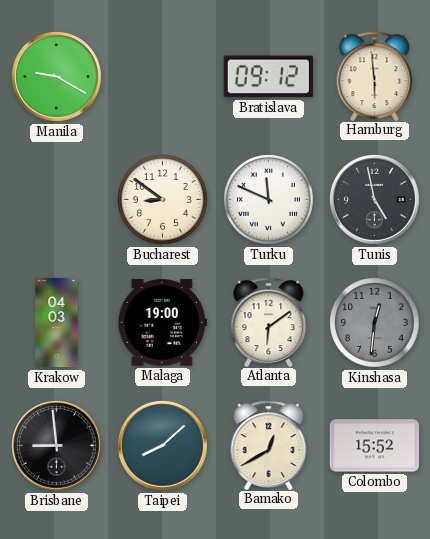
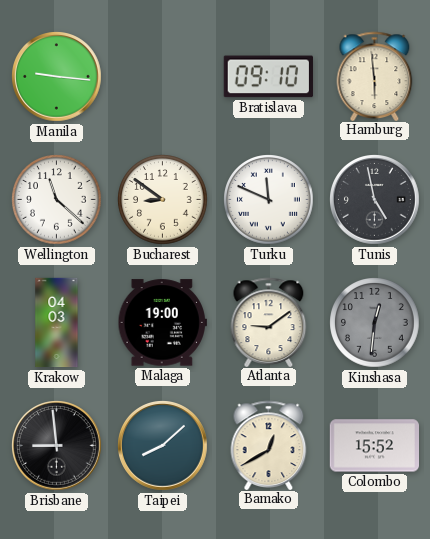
Manila: 9:20 -> 9:16 (57, 77)
Bratislava: 09:12 -> 09:10 (268, 77)
Wellington: none -> 11:22 (57, 200)
Atlanta: 6:09 -> 9:09 (269, 322)
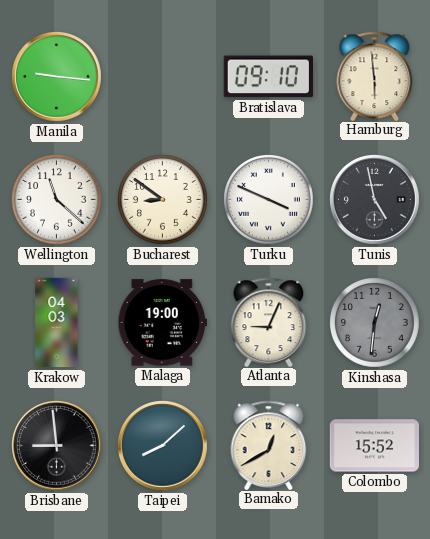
Turku: 11:49 -> 3:49 (269, 200)
Atlanta: 9:09 -> 9:04 (269, 322)
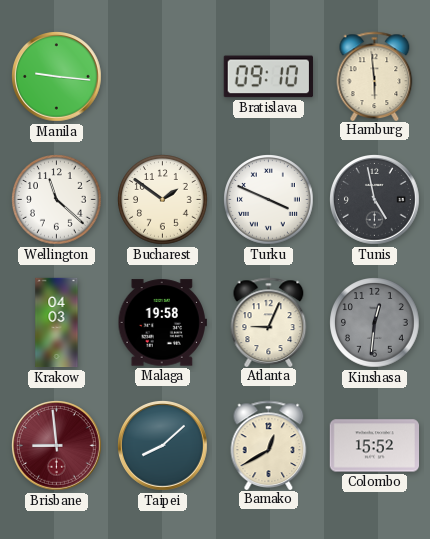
Bucharest: 8:51 -> 1:51 (163, 200)
Malaga: 19:00 -> 19:58 (162, 323)
Brisbane dial: black -> burgundy (57, 446)
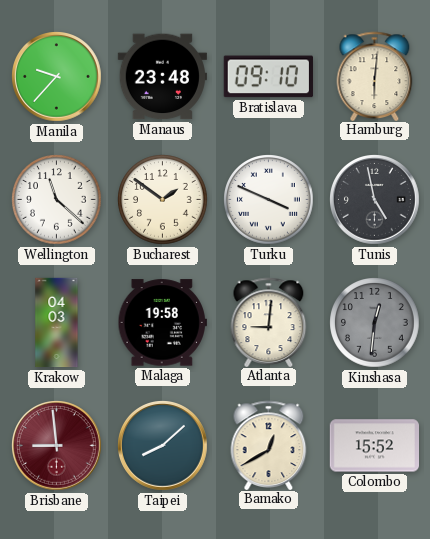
Manila: 9:16 -> 9:37 (57, 77)
Manaus: none -> 23:48 (162, 77)
Hamburg: 5:59 -> 6:01 (375, 76)
Atlanta: 9:04 -> 9:01 (269, 322)
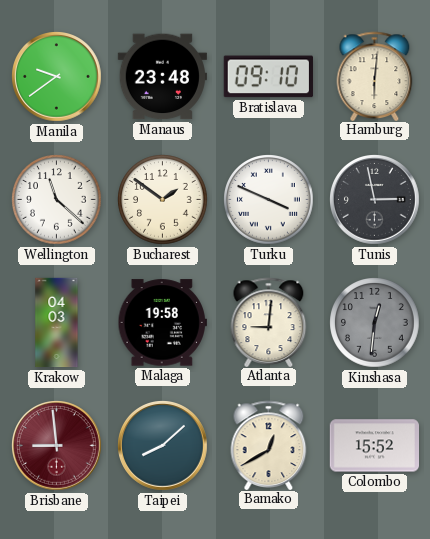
Manila: 9:37 -> 9:39 (57, 77)
Tunis: 4:58 -> 2:58 (375, 200)
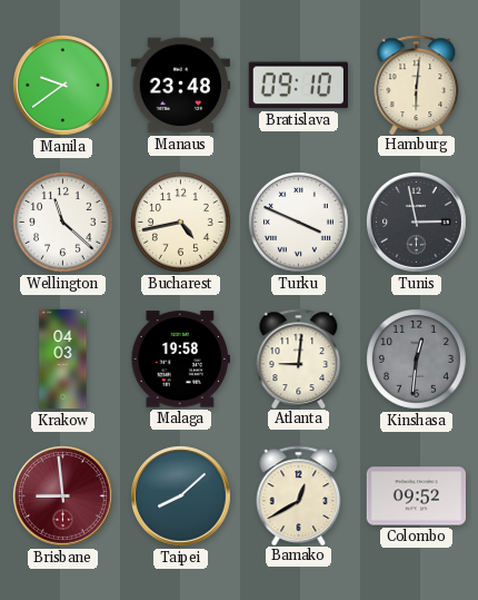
Bucharest: 1:51 -> 4:43 (181, 223)
Colombo: 15:52 -> 09:52 (416, 496)
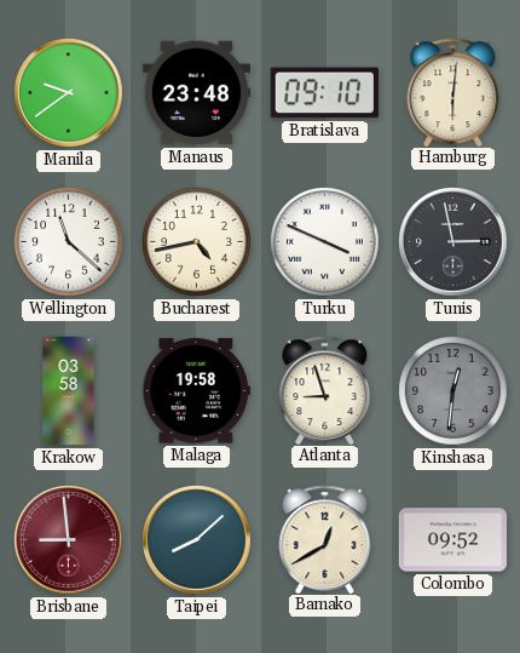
Krakow: 04:03 -> 03:58 (69, 391)
Atlanta: 9:01 -> 8:57 (325, 390)
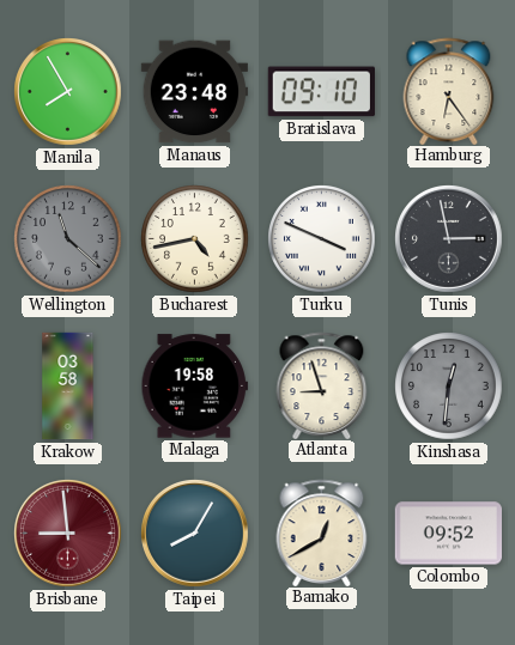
Manila: 9:39 -> 7:55 (68, 92)
Hamburg: 6:01 -> 6:24 (449, 91)
Wellington dial: white -> grey (68, 239)
Taipei: 8:08 -> 8:05 (195, 534)
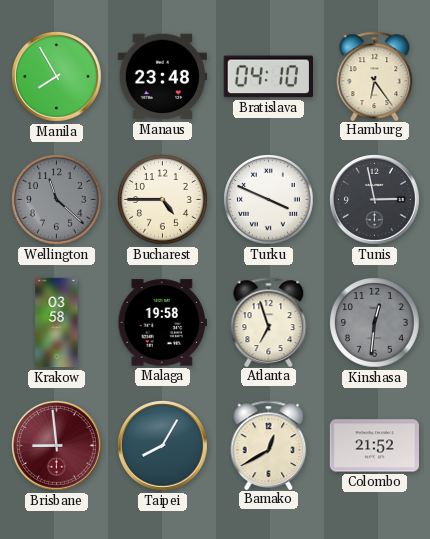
Bratislava: 09:10 -> 04:10 (268, 77)
Bucharest: 4:43 -> 4:45 (163, 200)
Atlanta: 8:57 -> 6:57 (269, 322)
Colombo: 09:52 -> 21:52 (374, 446)
